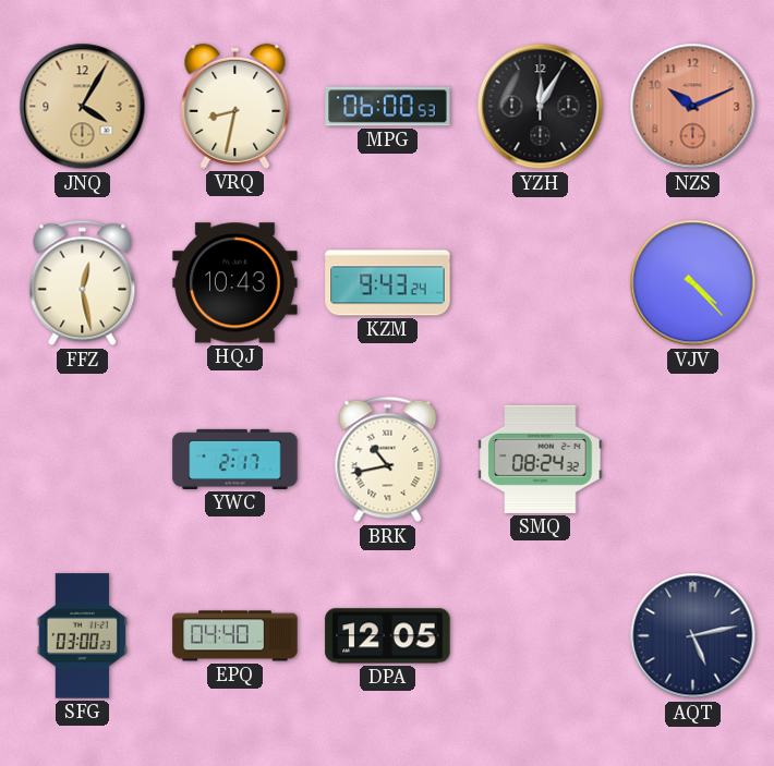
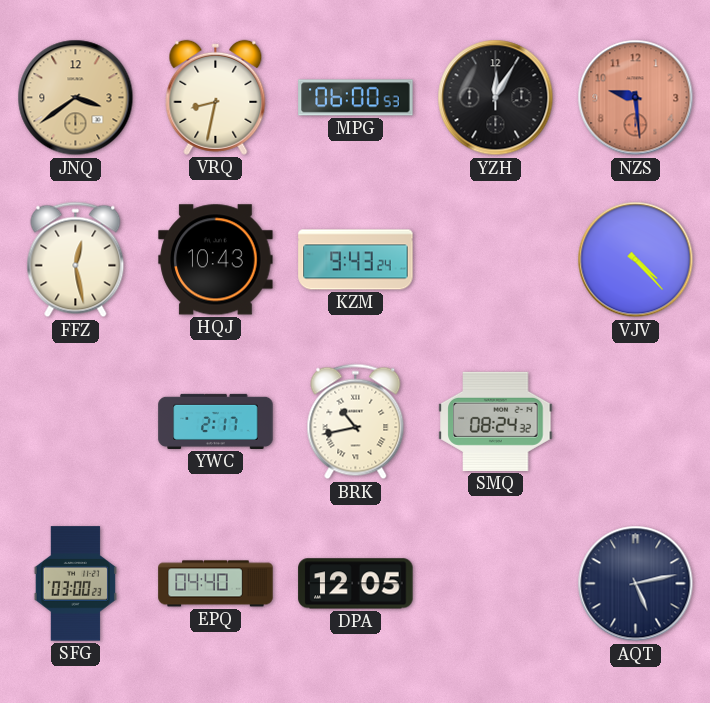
JNQ: 4:05 -> 3:39 (76, 98)
NZS: 10:11 -> 9:29 (636, 98)
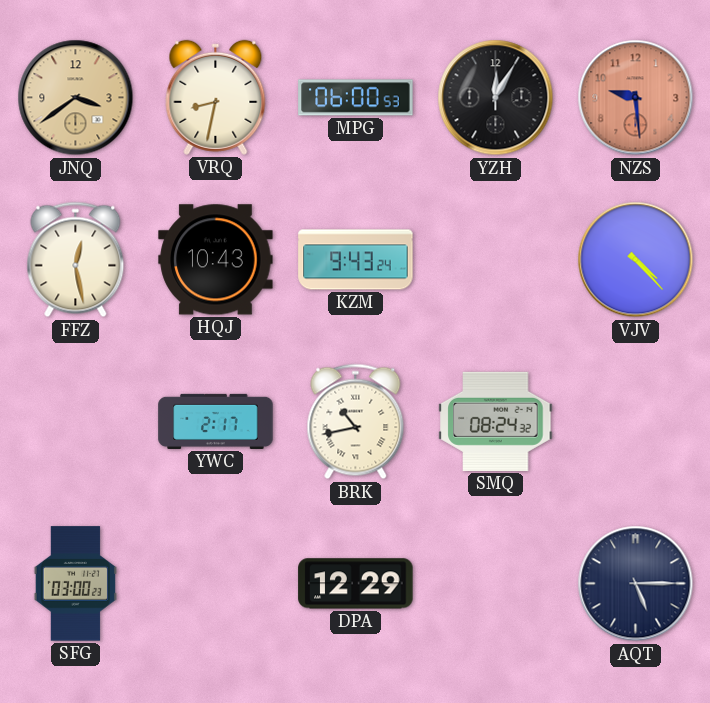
EPQ: 04:40 -> none (216, 584)
DPA: 12:05 -> 12:29 (356, 584)
AQT: 5:13 -> 5:15 (636, 584)
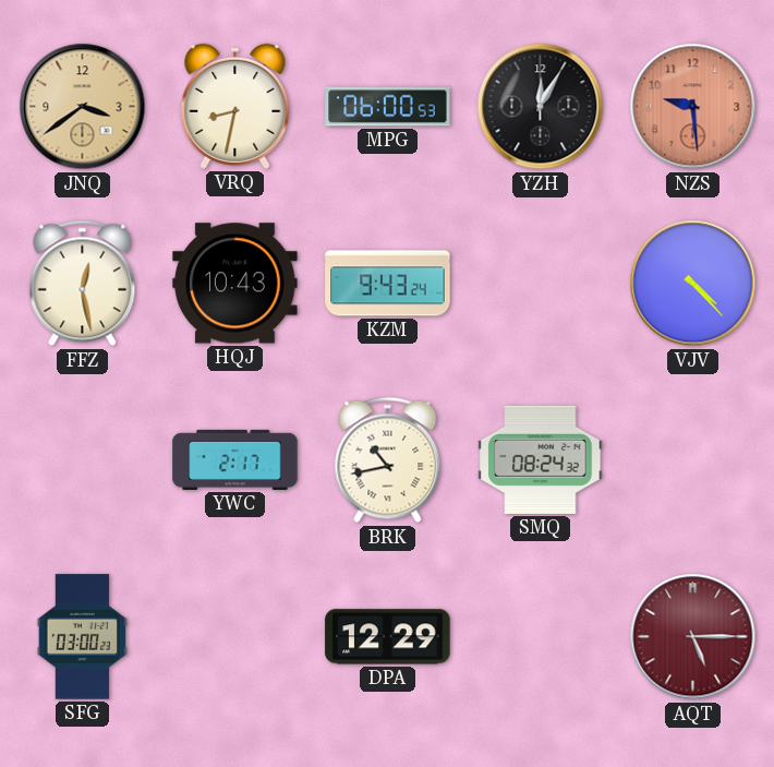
AQT dial: navy -> burgundy (693, 637)
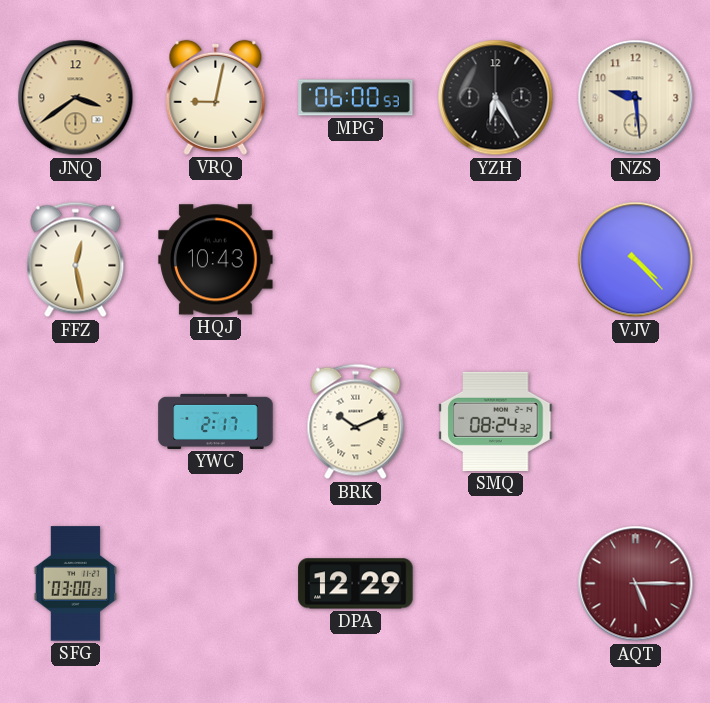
VRQ: 8:32 -> 9:02 (216, 97)
YZH: 12:05 -> 6:25 (496, 98)
NZS dial: salmon -> cream (636, 98)
KZM: 9:43 -> none (388, 284)
BRK: 10:43 -> 10:11 (356, 422)
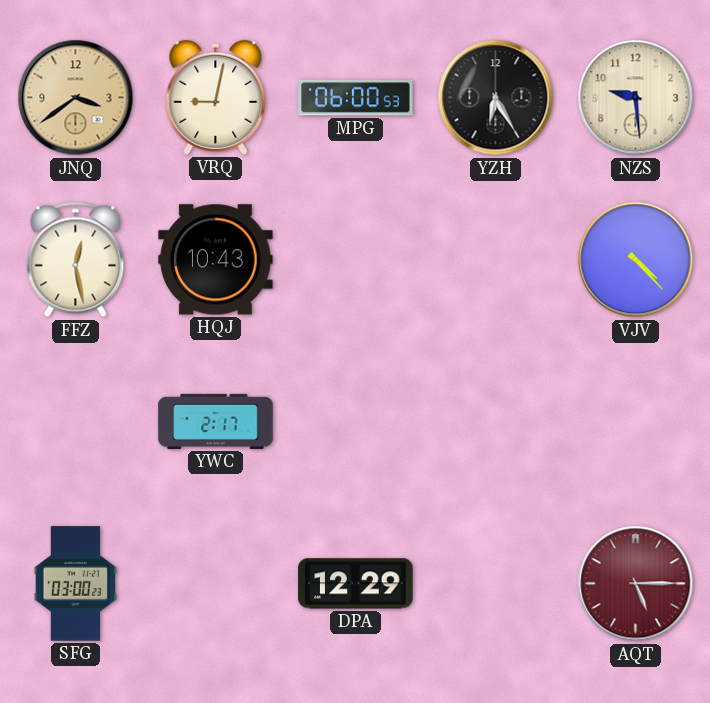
BRK: 10:11 -> none (356, 422)
SMQ: 08:24 -> none (496, 421)
